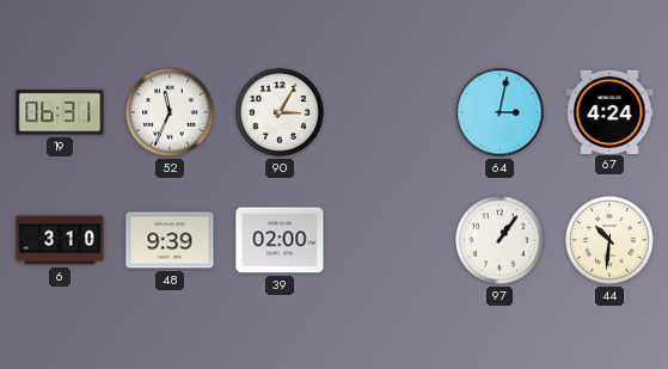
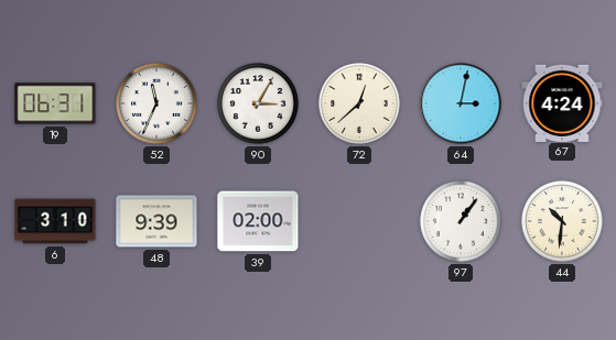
72: none -> 12:38 (359, 103)
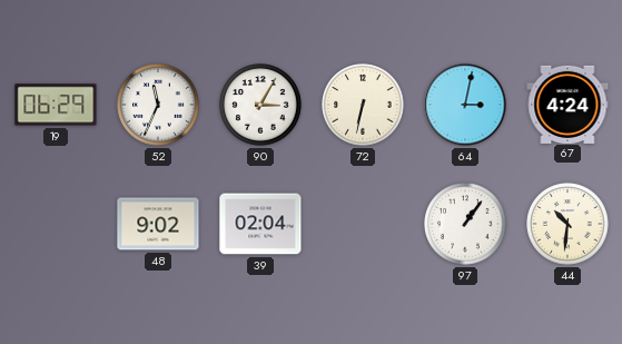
19: 06:31 -> 06:29 (56, 105)
72: 12:38 -> 6:32 (363, 105)
6: 3:10 -> none (55, 221)
48: 9:39 -> 9:02 (158, 224)
39: 02:00 -> 02:04 (260, 224)
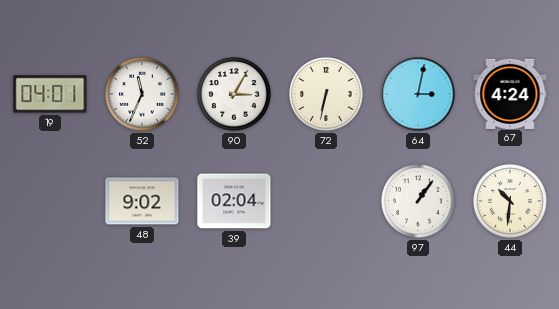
19: 06:29 -> 04:01 (50, 94)
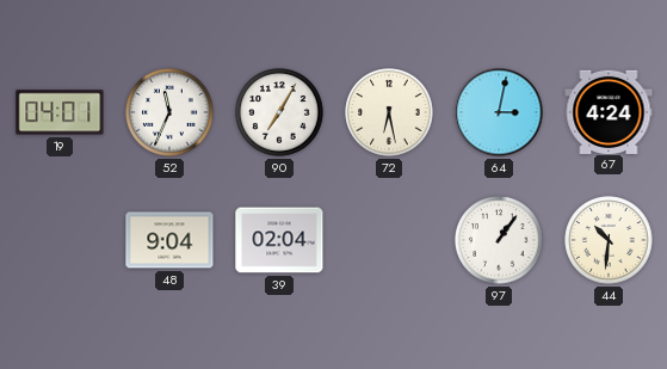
90: 3:05 -> 7:05 (279, 112)
72: 6:32 -> 6:28 (389, 112)
48: 9:02 -> 9:04 (169, 240)
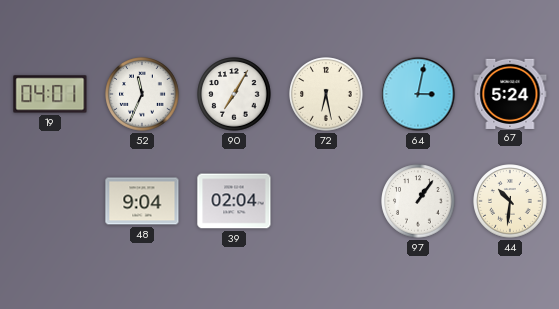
67: 4:24 -> 5:24 (510, 93)
